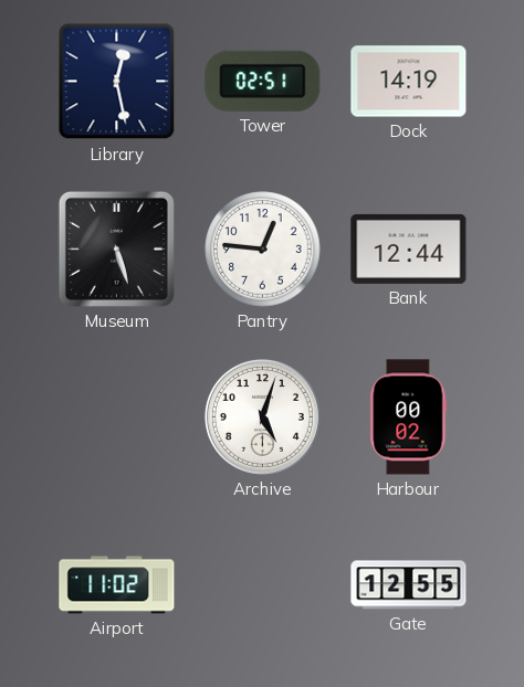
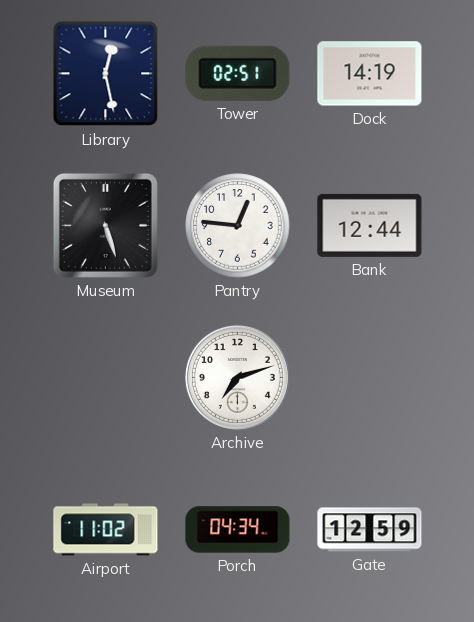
Archive: 5:03 -> 7:12 (237, 377)
Harbour: 00:02 -> none (409, 418)
Porch: none -> 04:34 (238, 530)
Gate: 12:55 -> 12:59 (370, 530)
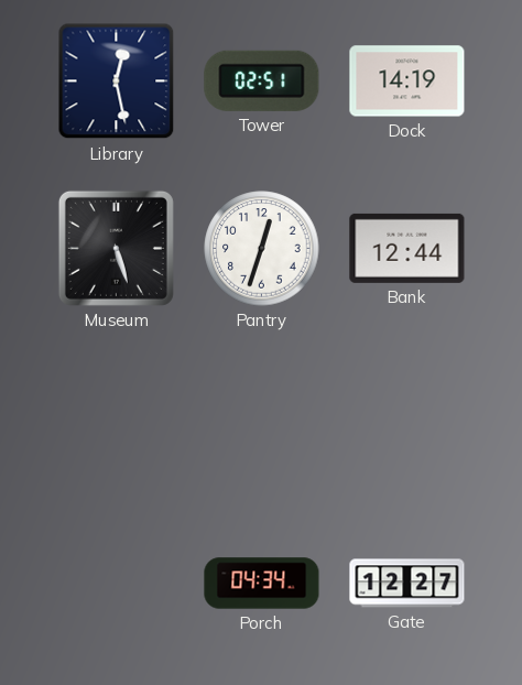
Pantry: 12:46 -> 12:33 (262, 249)
Archive: 7:12 -> none (237, 377)
Airport: 11:02 -> none (106, 530)
Gate: 12:59 -> 12:27 (407, 584)
